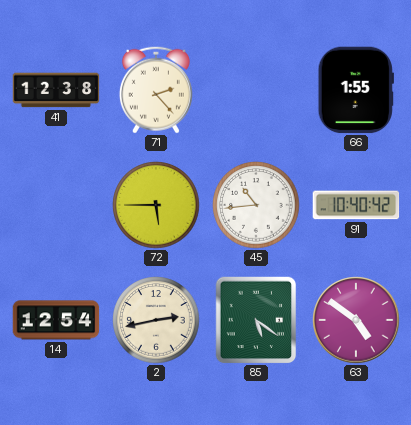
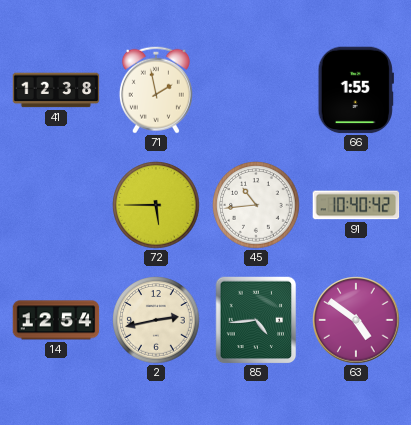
71: 2:23 -> 1:58 (156, 90)
85: 5:21 -> 4:44 (256, 320)
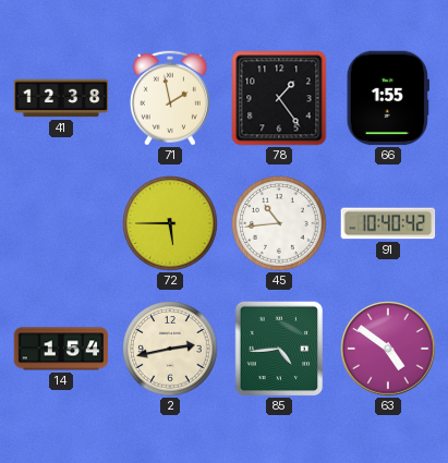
78: none -> 1:24 (279, 98)
14: 12:54 -> 1:54 (61, 349)
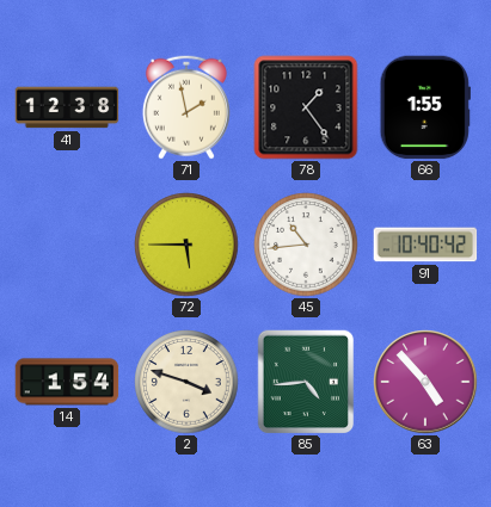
2: 2:43 -> 3:48 (186, 382)
63: 4:51 -> 4:53 (425, 382)
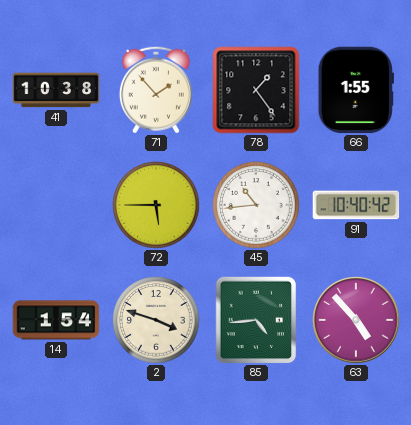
41: 12:38 -> 10:38 (56, 90)
71: 1:58 -> 1:53 (156, 90)
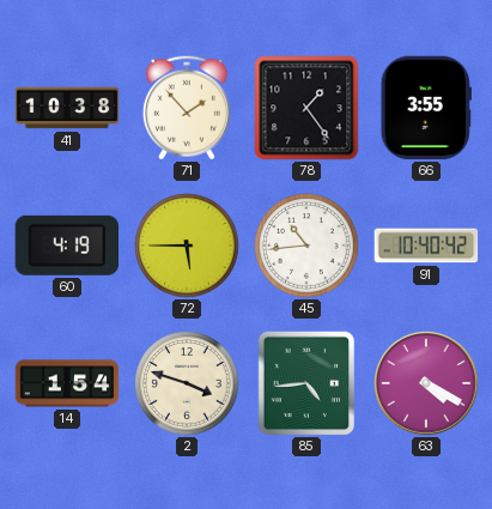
66: 1:55 -> 3:55 (426, 108)
60: none -> 4:19 (66, 246)
63: 4:53 -> 4:20 (426, 383)
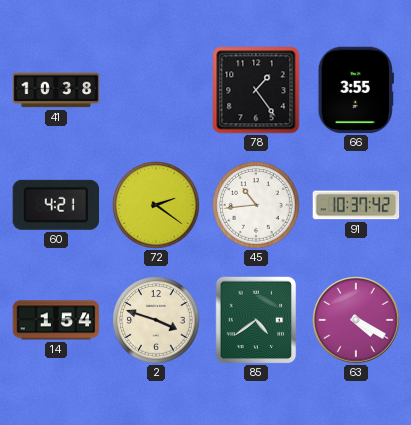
71: 1:53 -> none (187, 108)
60: 4:19 -> 4:21 (55, 205)
72: 5:45 -> 2:21 (156, 205)
91: 10:40 -> 10:37 (356, 205)
85: 4:44 -> 4:39 (256, 320)
